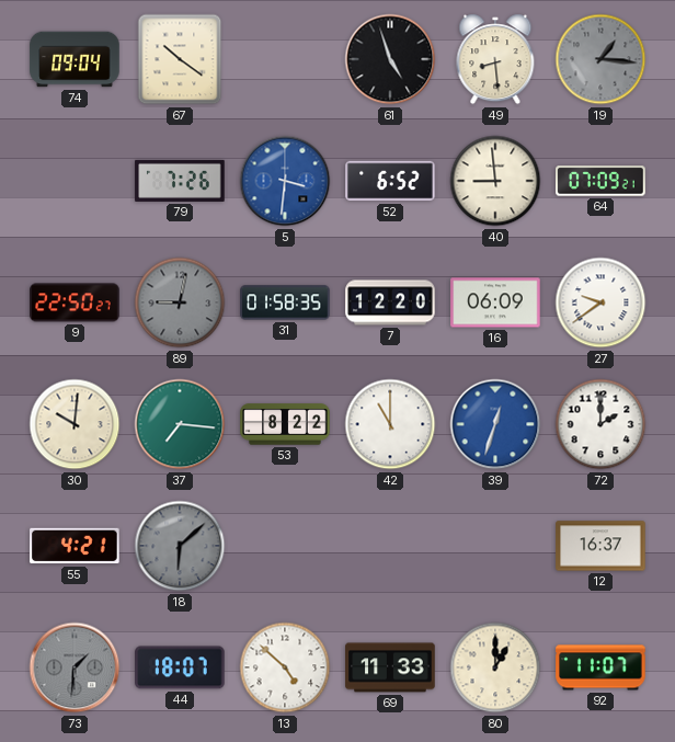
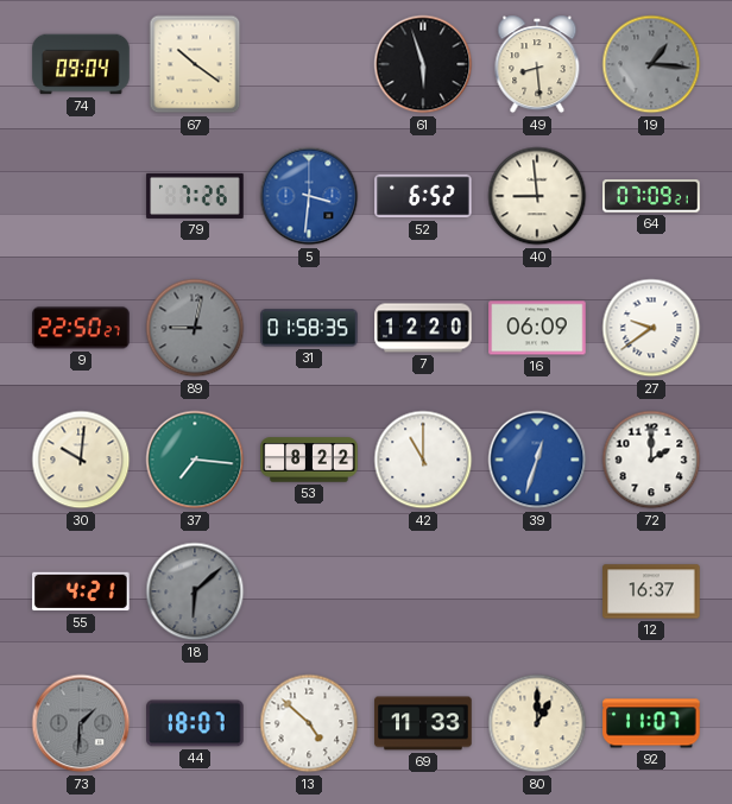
61: 4:57 -> 5:57 (423, 64)
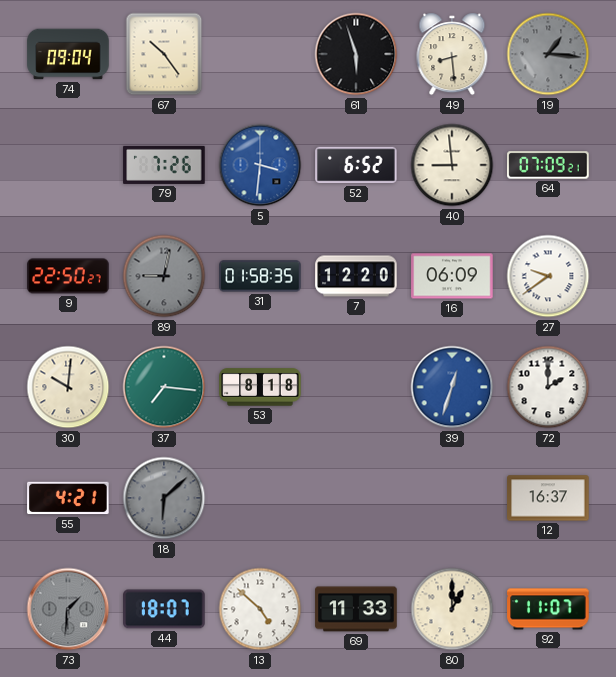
67: 10:21 -> 10:24 (164, 54)
53: 8:22 -> 8:18 (260, 387)
42: 11:00 -> none (423, 460)
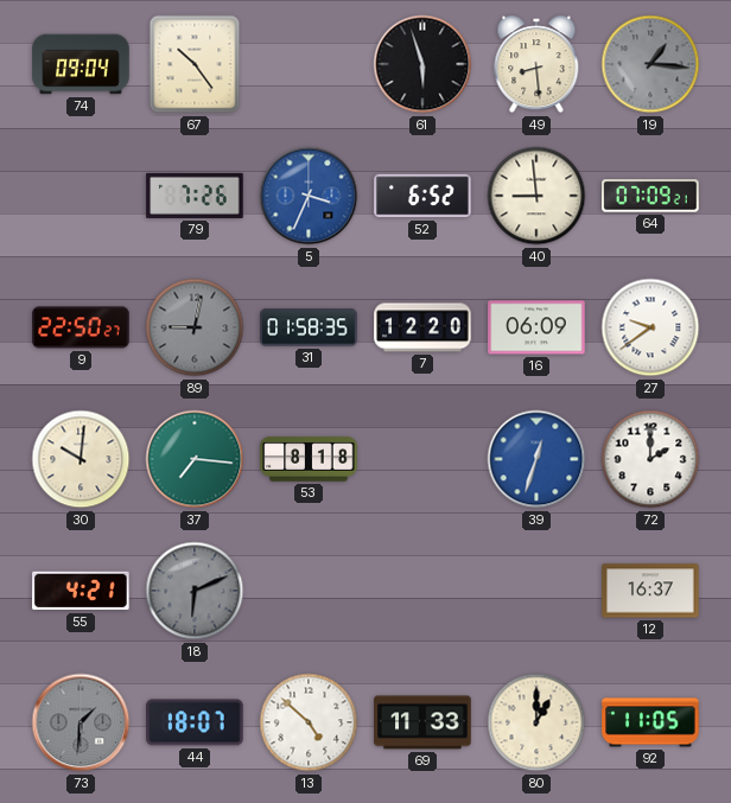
5: 3:31 -> 3:34 (309, 196)
18: 6:08 -> 6:11 (195, 591)
92: 11:07 -> 11:05 (650, 722)
